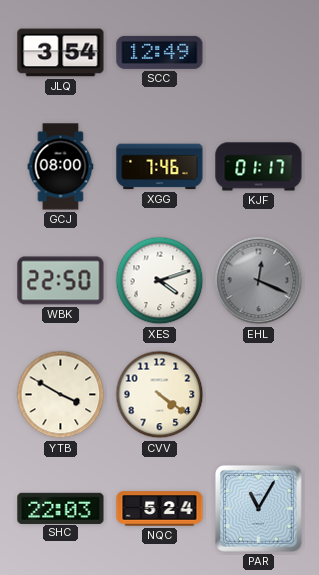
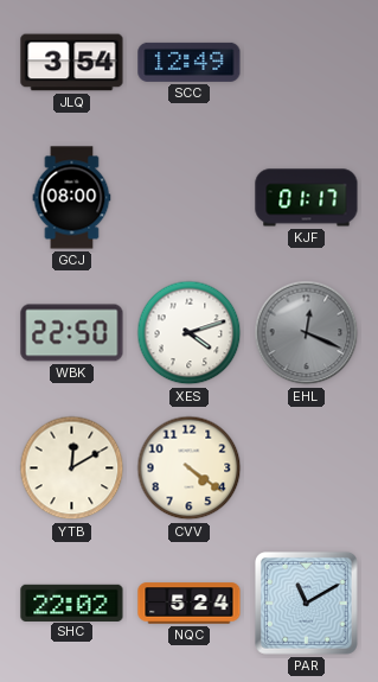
XGG: 7:46 -> none (160, 167)
YTB: 3:50 -> 12:10 (72, 469)
SHC: 22:03 -> 22:02 (72, 603)
PAR: 11:05 -> 11:10 (306, 603)
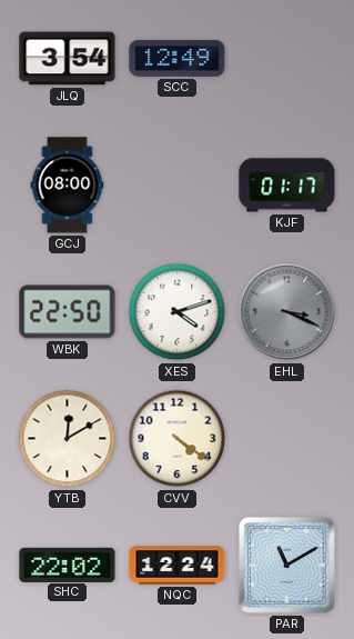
EHL: 12:19 -> 3:19 (287, 312)
NQC: 5:24 -> 12:24 (178, 566)
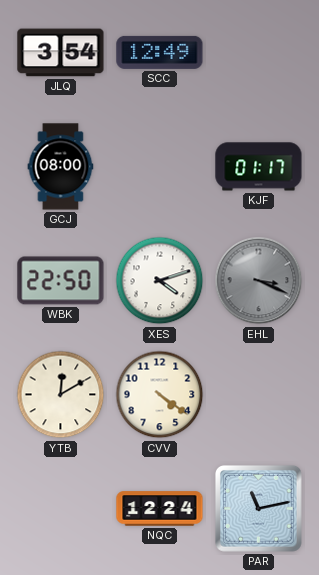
SHC: 22:02 -> none (68, 565)
PAR: 11:10 -> 11:13 (258, 508)
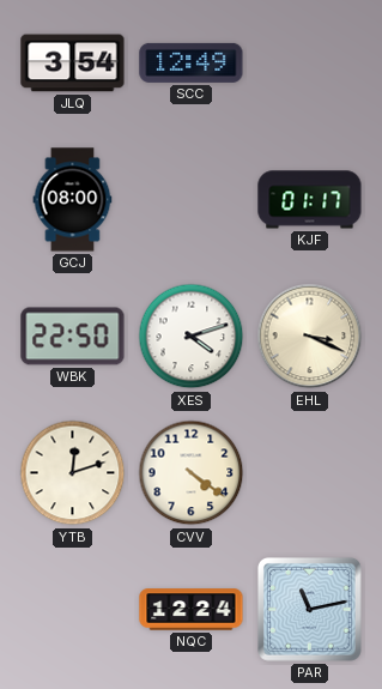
EHL dial: grey -> cream (310, 337)
YTB: 12:10 -> 12:12 (73, 473)
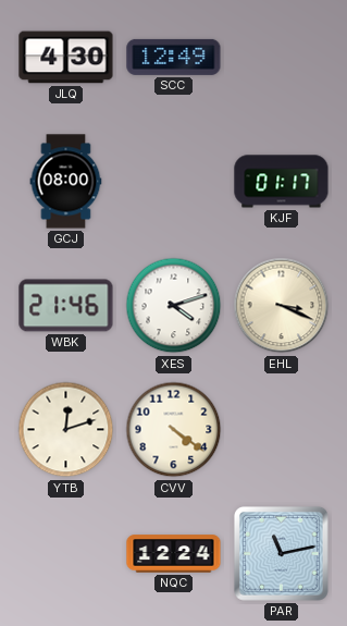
JLQ: 3:54 -> 4:30 (66, 58)
WBK: 22:50 -> 21:46 (66, 306)
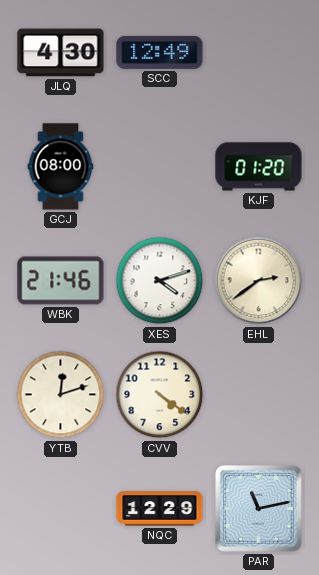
KJF: 01:17 -> 01:20 (259, 167)
EHL: 3:19 -> 2:39 (259, 281)
NQC: 12:24 -> 12:29 (160, 509)
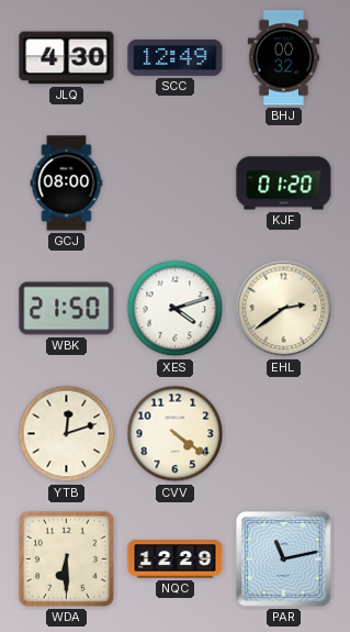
BHJ: none -> 00:32 (284, 58)
WBK: 21:46 -> 21:50 (67, 309)
WDA: none -> 6:30 (66, 558)
